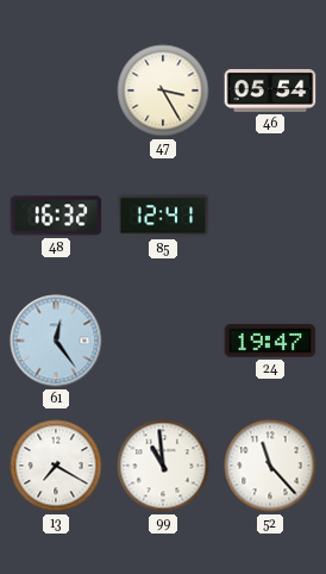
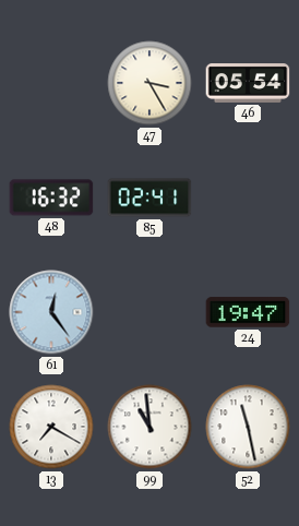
85: 12:41 -> 02:41 (149, 198)
52: 11:23 -> 11:28 (248, 427)
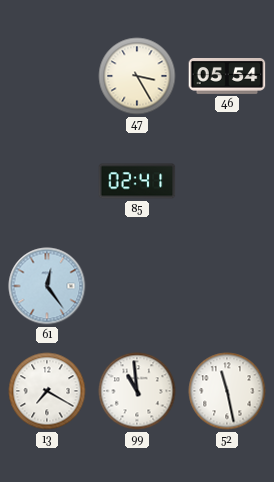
48: 16:32 -> none (51, 198)
24: 19:47 -> none (248, 312)
